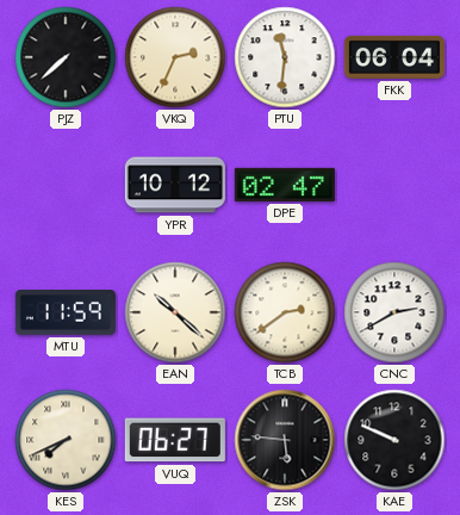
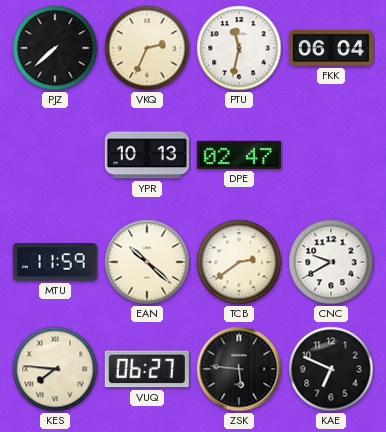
PTU: 11:31 -> 11:32 (239, 48)
YPR: 10:12 -> 10:13 (147, 155)
CNC: 2:40 -> 9:40 (331, 262)
KES: 7:41 -> 7:46 (55, 369)
KAE: 9:49 -> 6:49 (331, 369)
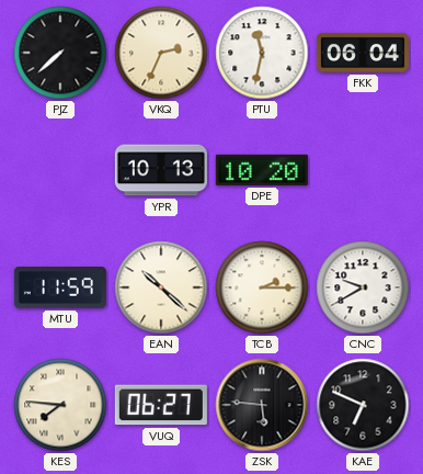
DPE: 02:47 -> 10:20 (262, 170)
TCB: 2:39 -> 2:15 (262, 287)
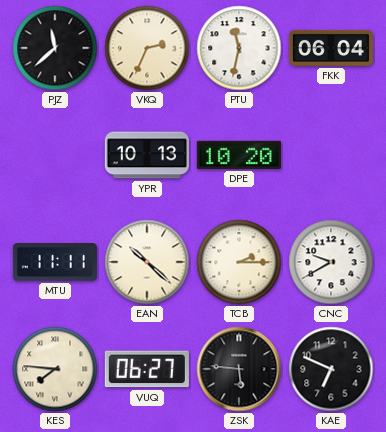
PJZ: 7:38 -> 11:38 (55, 48)
MTU: 11:59 -> 11:11 (55, 263)
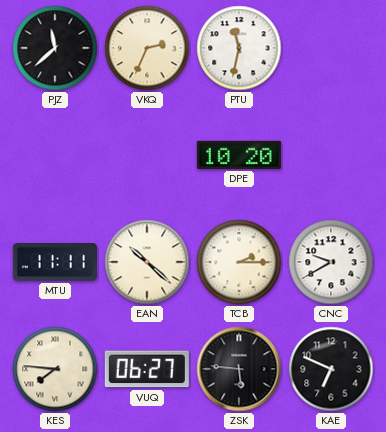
FKK: 06:04 -> none (331, 48)
YPR: 10:13 -> none (147, 155)
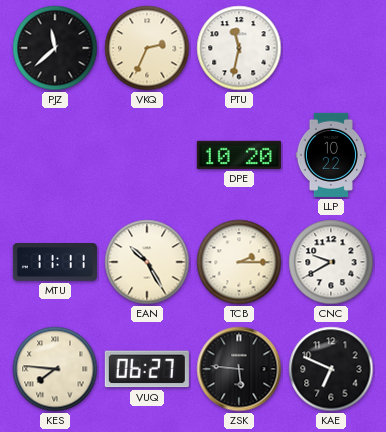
LLP: none -> 10:22 (331, 155)
EAN: 10:22 -> 10:25 (147, 262)
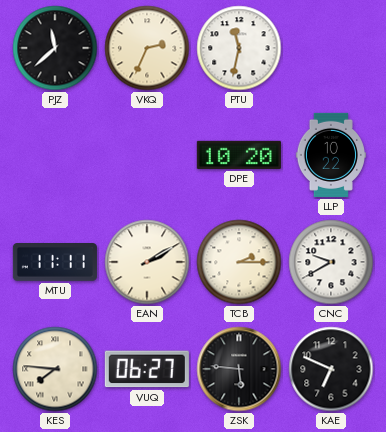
EAN: 10:25 -> 2:10 (147, 262)
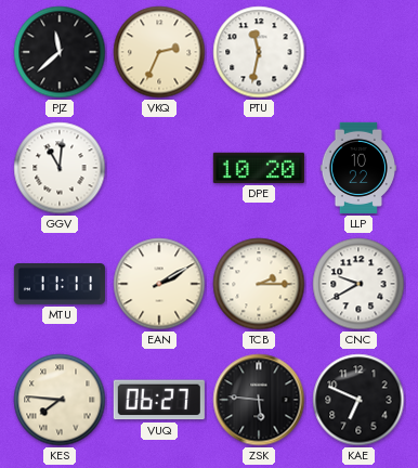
GGV: none -> 11:01 (60, 168)
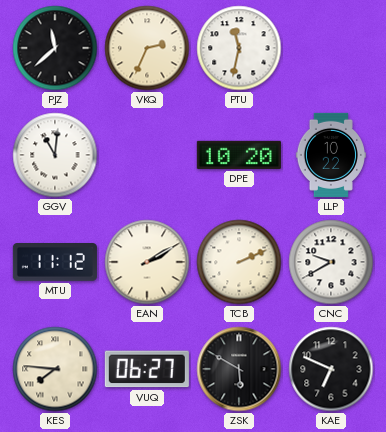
MTU: 11:11 -> 11:12 (55, 263)
TCB: 2:15 -> 2:11 (239, 262)
ZSK: 5:46 -> 5:50 (239, 369)
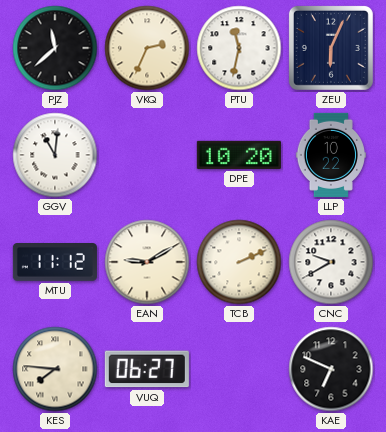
ZEU: none -> 6:04 (331, 48)
EAN: 2:10 -> 9:10 (147, 262)
ZSK: 5:50 -> none (239, 369)
